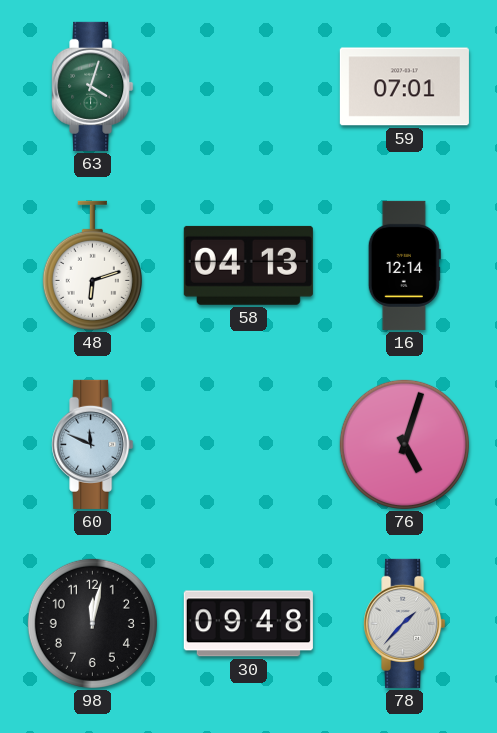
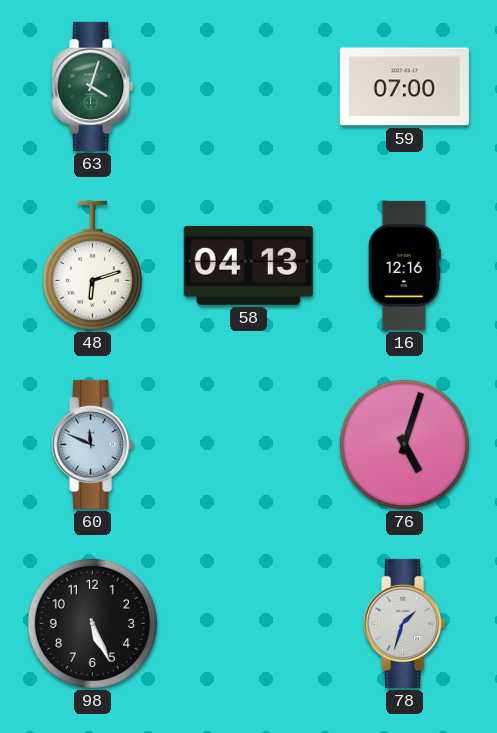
59: 07:01 -> 07:00 (404, 87)
16: 12:14 -> 12:16 (404, 265)
98: 12:02 -> 5:26 (92, 623)
30: 09:48 -> none (248, 624)
78: 1:37 -> 1:33 (405, 623)
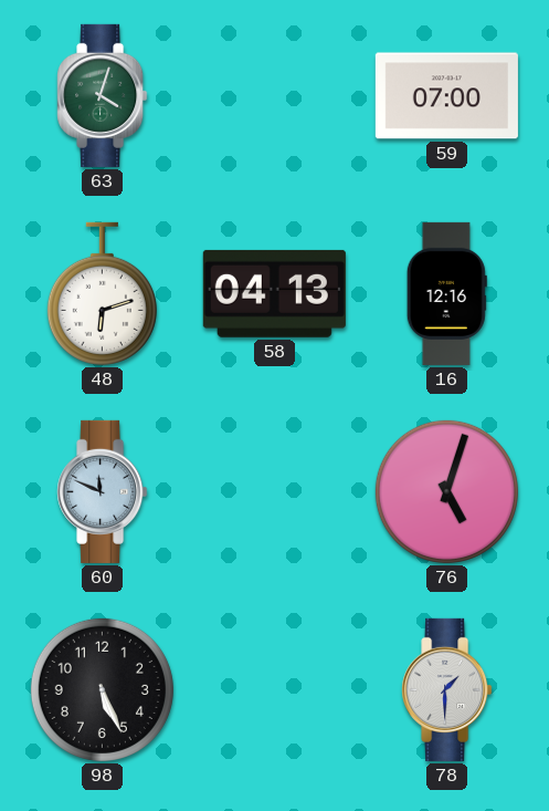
78: 1:33 -> 1:30 (447, 689)
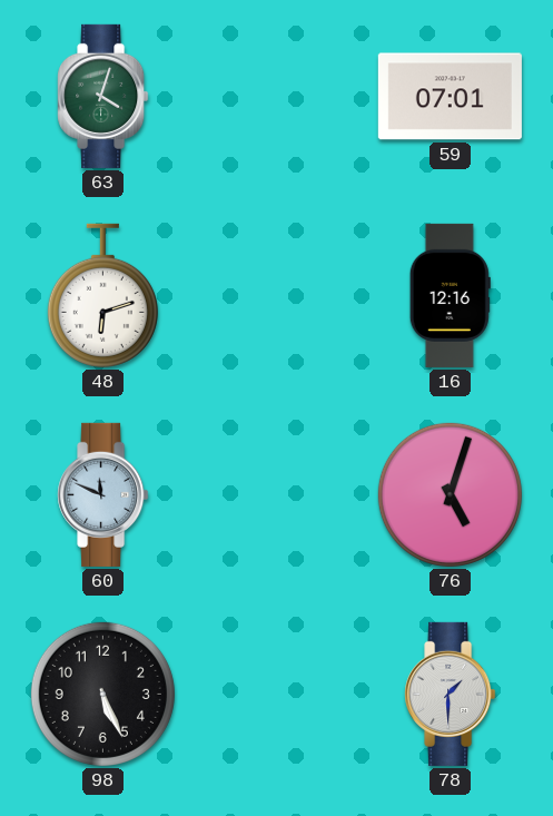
59: 07:00 -> 07:01 (450, 97)
58: 04:13 -> none (274, 293)
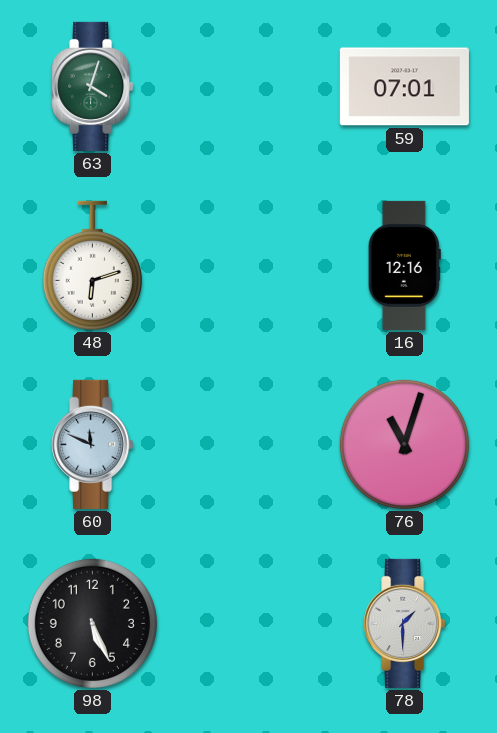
76: 5:03 -> 11:03 (404, 444)
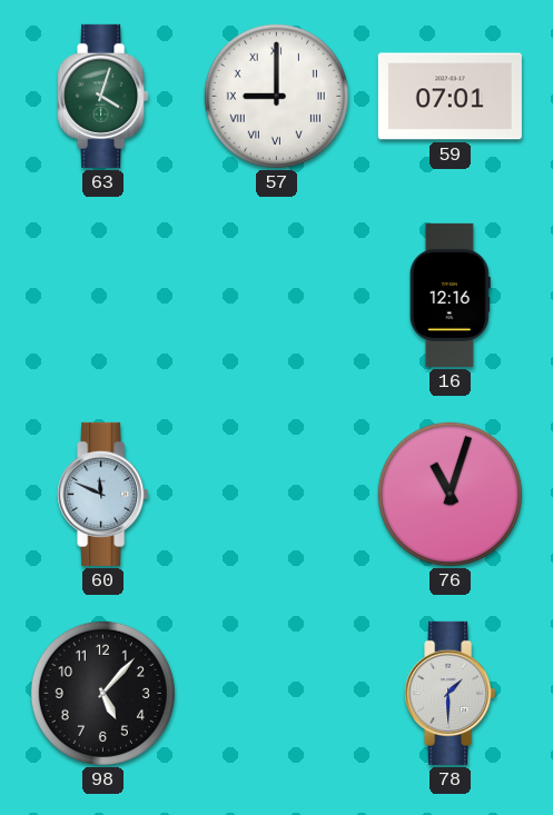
57: none -> 9:00 (276, 96)
48: 6:12 -> none (92, 265)
98: 5:26 -> 5:07 (102, 693)
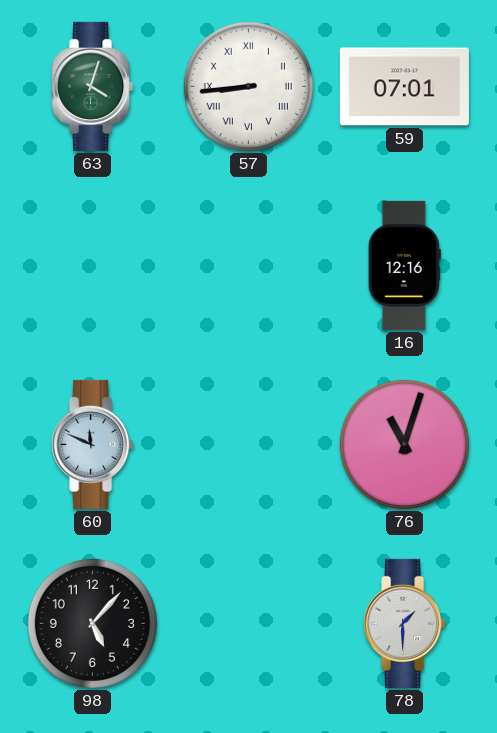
57: 9:00 -> 8:44 (248, 86)
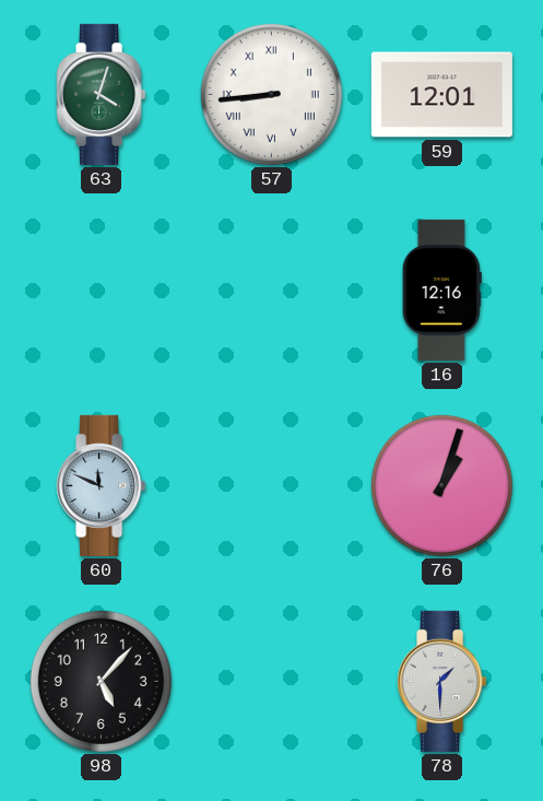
59: 07:01 -> 12:01 (441, 95)
76: 11:03 -> 1:03 (441, 485)
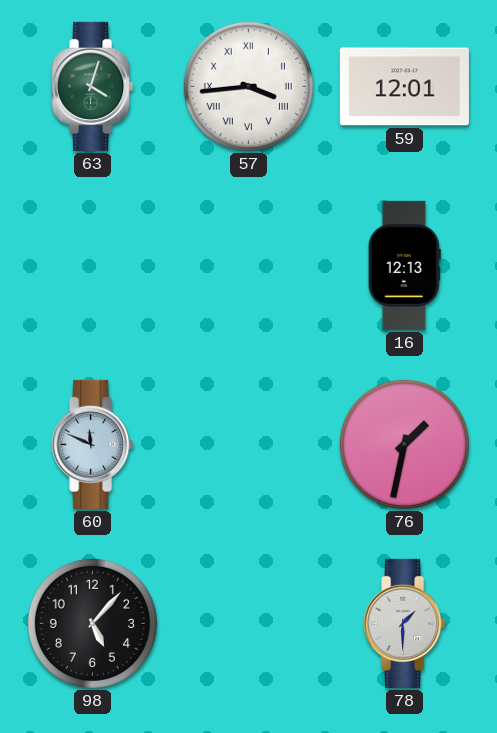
57: 8:44 -> 3:44 (248, 86)
16: 12:16 -> 12:13 (404, 265)
76: 1:03 -> 1:32 (404, 444)
